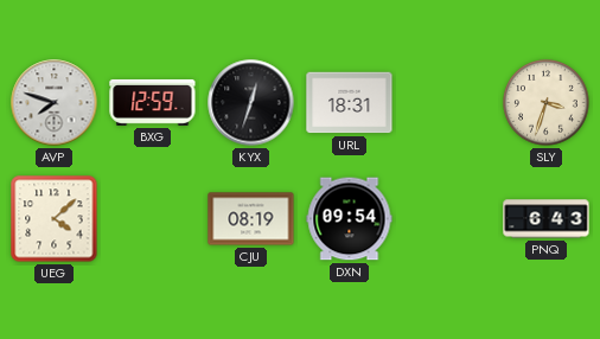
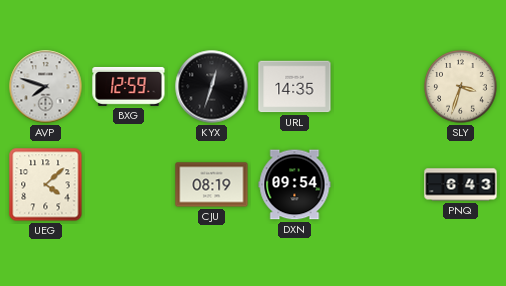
URL: 18:31 -> 14:35 (295, 87)
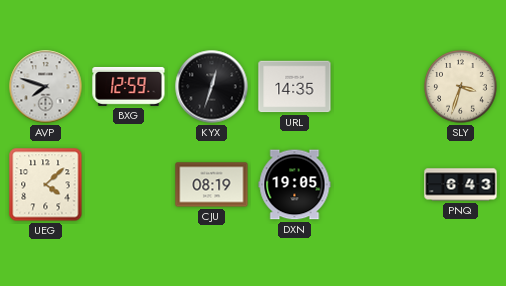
DXN: 09:54 -> 19:05 (295, 185)
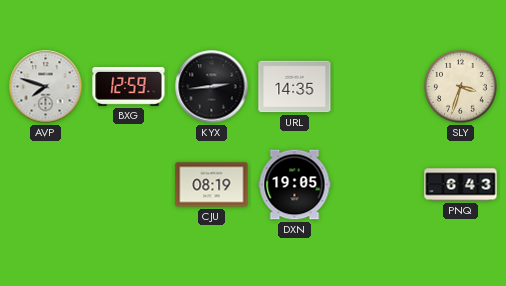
KYX: 12:33 -> 2:44 (212, 87)
UEG: 4:08 -> none (46, 185)
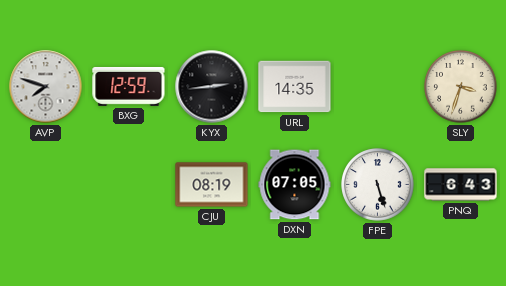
DXN: 19:05 -> 07:05 (295, 185)
FPE: none -> 5:27 (378, 185)
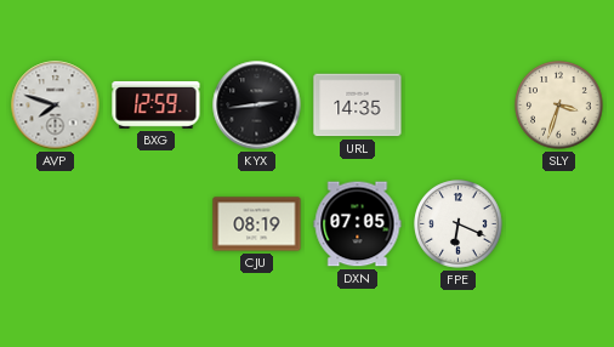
FPE: 5:27 -> 6:19 (459, 224)
PNQ: 6:43 -> none (461, 185)
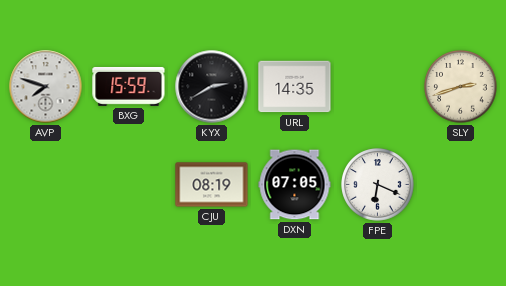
BXG: 12:59 -> 15:59 (129, 86)
KYX: 2:44 -> 2:40 (212, 87)
SLY: 3:33 -> 2:42 (461, 87)
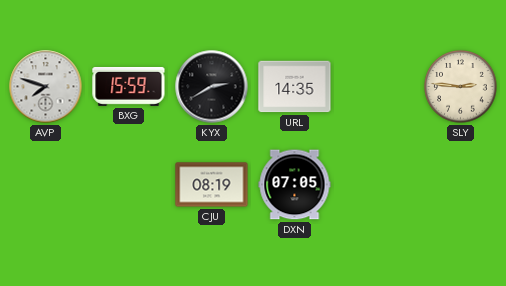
SLY: 2:42 -> 2:46 (461, 87)
FPE: 6:19 -> none (378, 185)
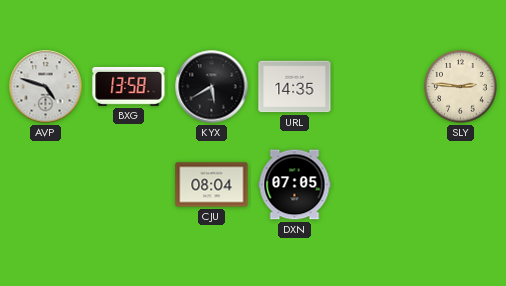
AVP: 7:48 -> 4:48 (46, 87)
BXG: 15:59 -> 13:58 (129, 86)
KYX: 2:40 -> 5:40 (212, 87)
CJU: 08:19 -> 08:04 (212, 185)
